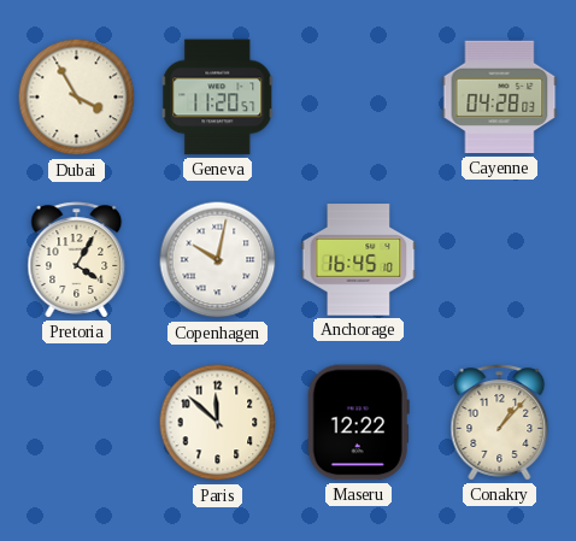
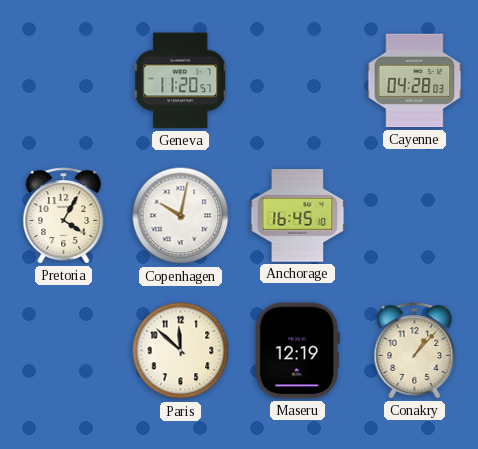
Dubai: 3:55 -> none (77, 98)
Maseru: 12:22 -> 12:19 (297, 351)
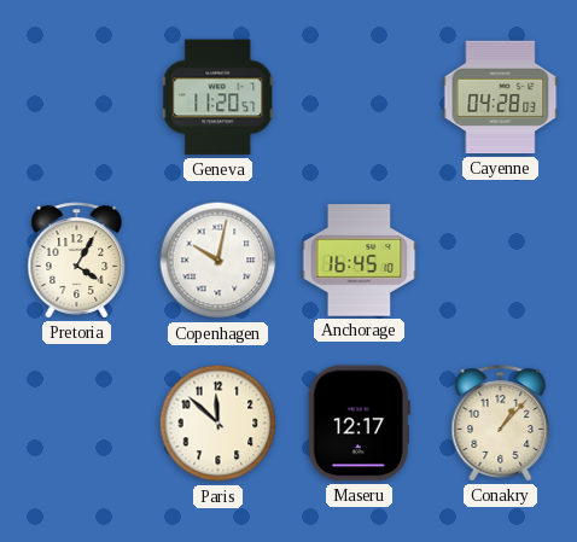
Maseru: 12:19 -> 12:17 (359, 424)
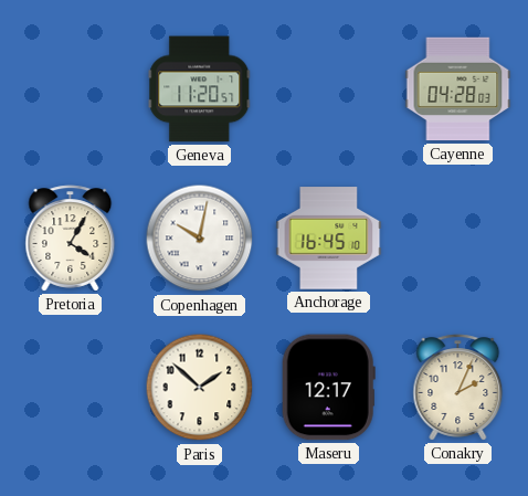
Paris: 11:52 -> 1:52 (200, 388)
Conakry: 1:07 -> 2:04 (458, 388)
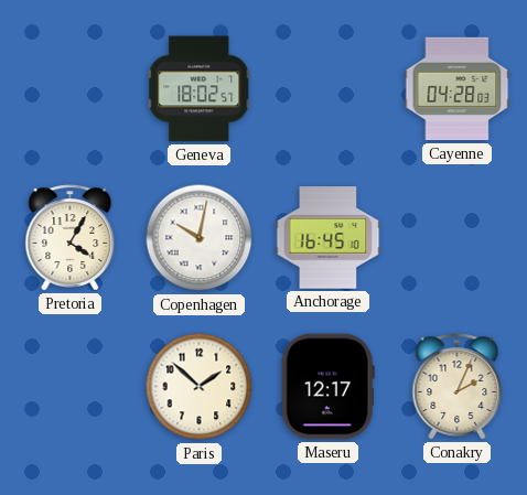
Geneva: 11:20 -> 18:02 (200, 89)
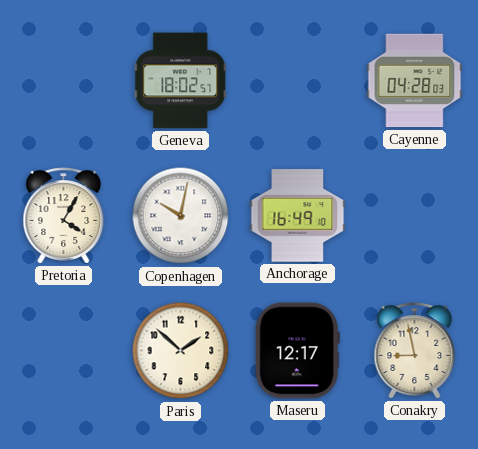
Anchorage: 16:45 -> 16:49 (298, 216)
Conakry: 2:04 -> 8:58 (415, 351)
